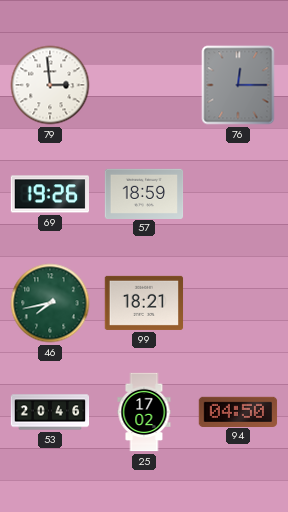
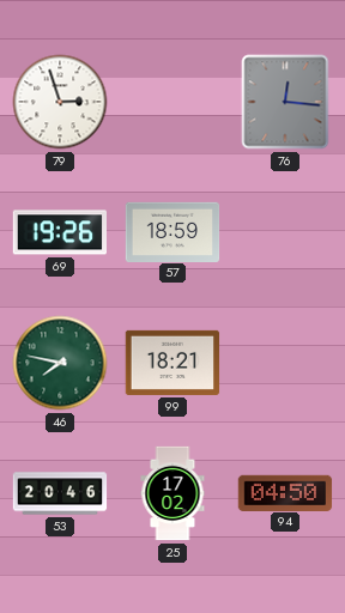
79: 2:59 -> 2:57 (60, 102)
76: 12:15 -> 12:16 (285, 102)
46: 7:43 -> 7:47 (60, 363)
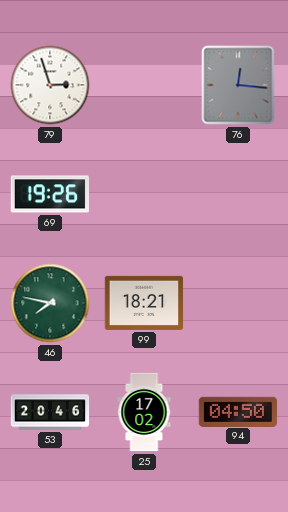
57: 18:59 -> none (172, 231)
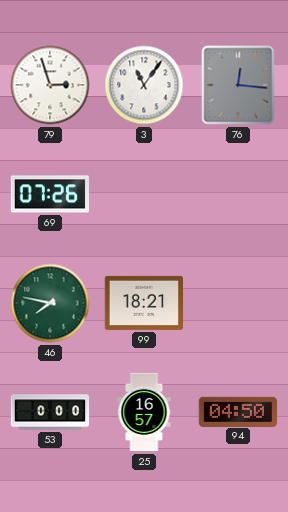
3: none -> 11:06 (144, 85)
69: 19:26 -> 07:26 (49, 194)
53: 20:46 -> 0:00 (50, 412)
25: 17:02 -> 16:57 (144, 412)
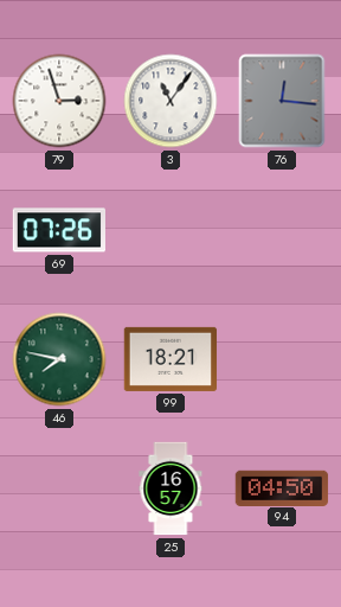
53: 0:00 -> none (50, 412)
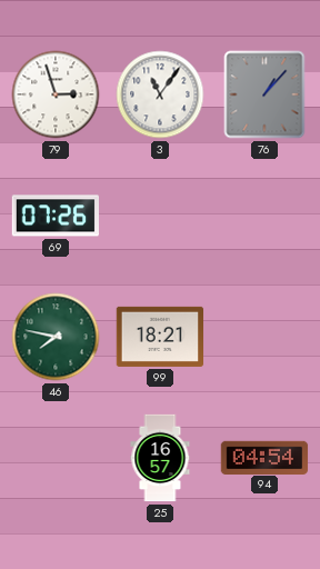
76: 12:16 -> 1:07 (264, 94)
94: 04:50 -> 04:54 (264, 457)
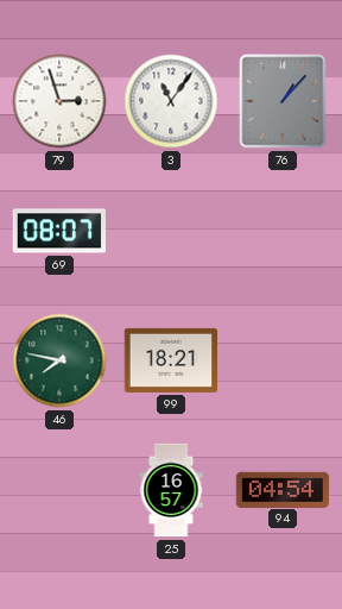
69: 07:26 -> 08:07 (58, 231)
